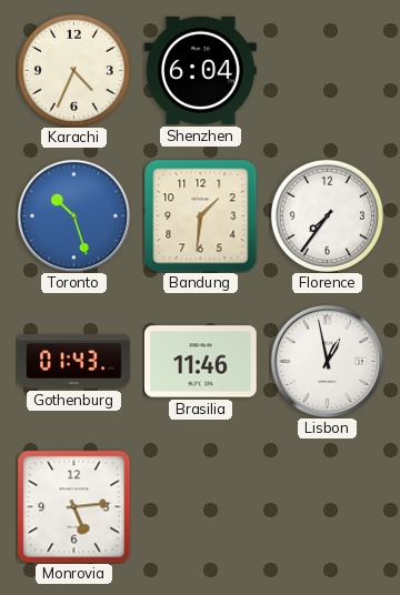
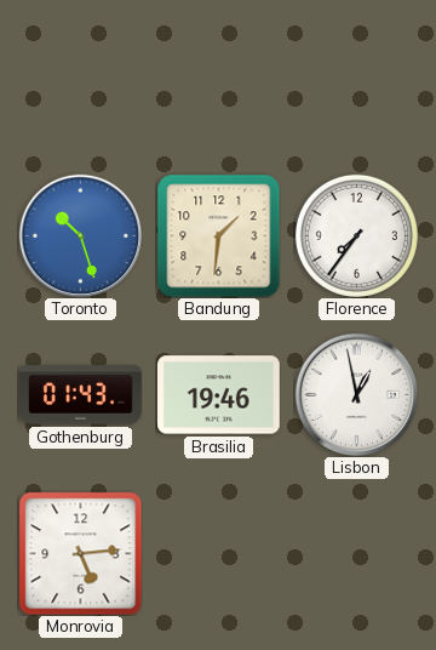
Karachi: 4:34 -> none (73, 70)
Shenzhen: 6:04 -> none (201, 70)
Brasilia: 11:46 -> 19:46 (219, 395)
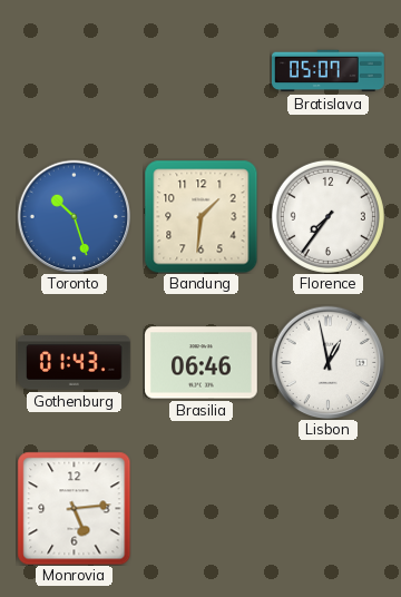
Bratislava: none -> 05:07 (329, 71)
Brasilia: 19:46 -> 06:46 (202, 363)
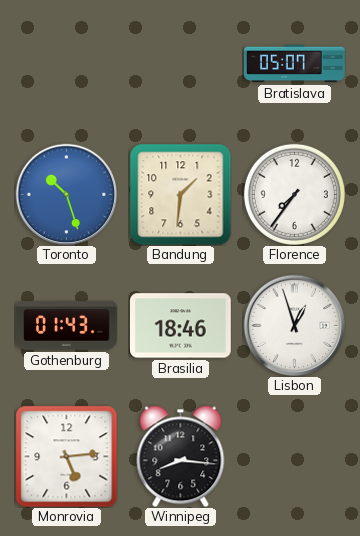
Brasilia: 06:46 -> 18:46 (181, 326)
Lisbon: 12:58 -> 12:57 (294, 325)
Winnipeg: none -> 8:16 (181, 456)
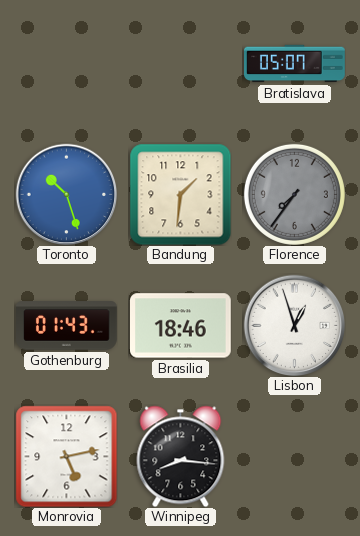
Florence dial: white -> grey (294, 194)
Monrovia: 5:14 -> 5:13 (66, 456)
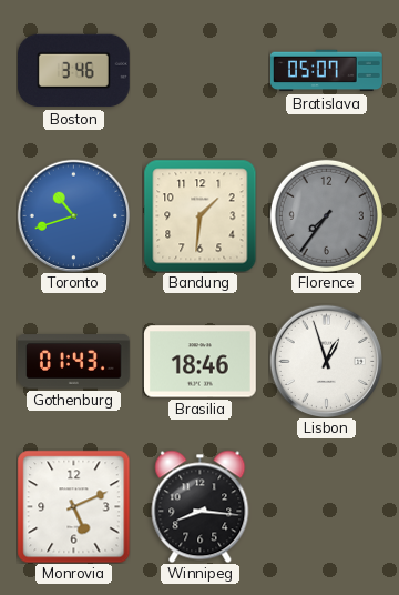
Boston: none -> 3:46 (73, 71)
Toronto: 10:27 -> 10:42 (73, 215)
Monrovia: 5:13 -> 5:11 (73, 506)
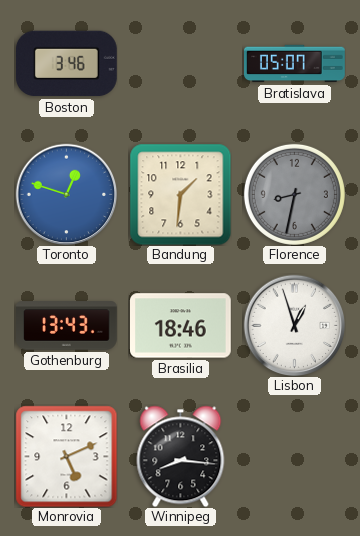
Toronto: 10:42 -> 12:48 (66, 194)
Florence: 7:36 -> 8:32 (294, 194)
Gothenburg: 01:43 -> 13:43 (67, 326)
